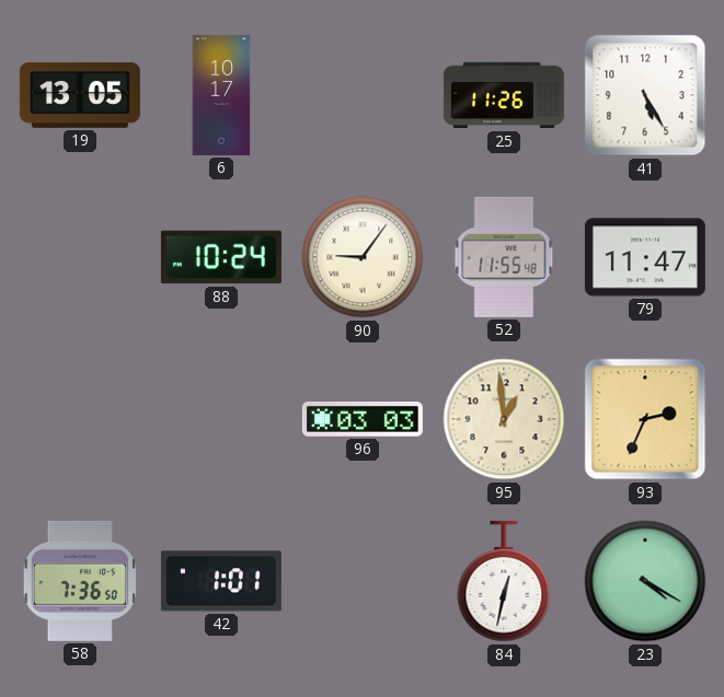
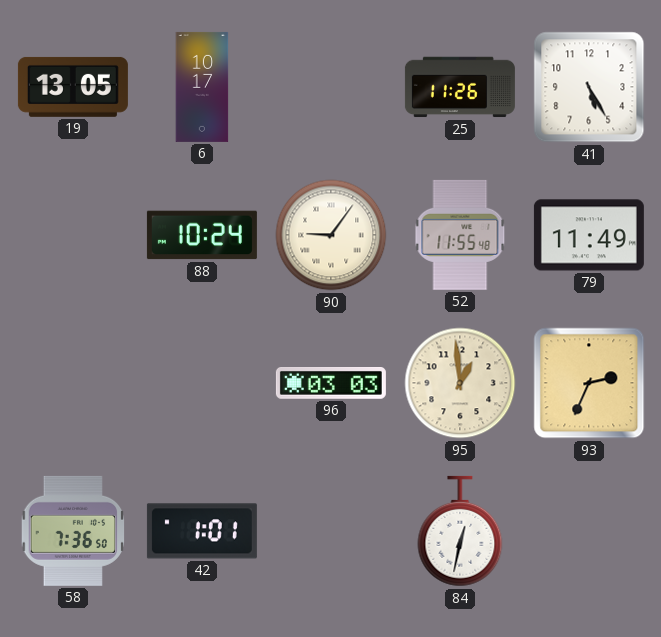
79: 11:47 -> 11:49 (589, 235)
23: 4:20 -> none (645, 581)
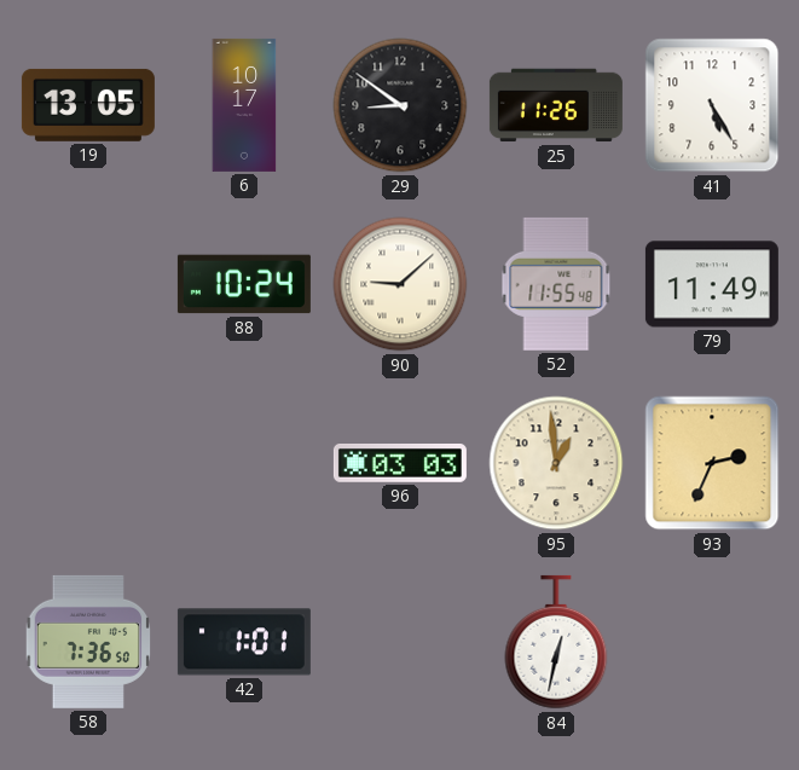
29: none -> 8:51 (400, 105)
90: 9:06 -> 9:08 (400, 284)
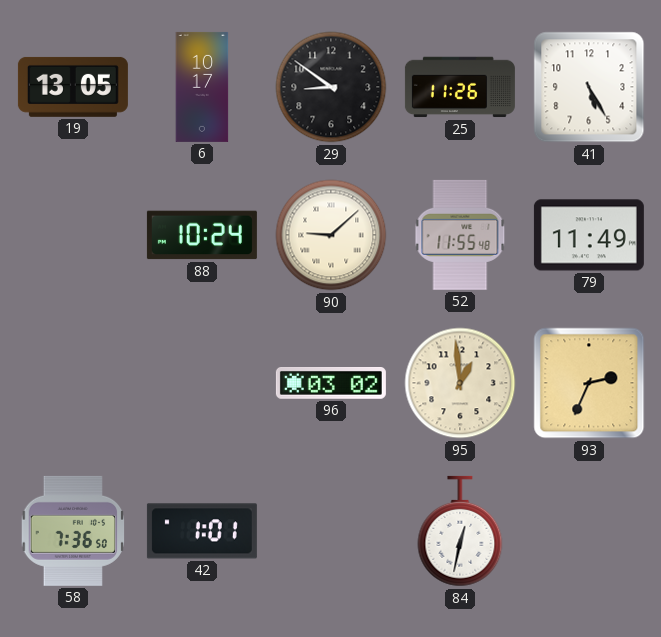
96: 03:03 -> 03:02 (331, 384)
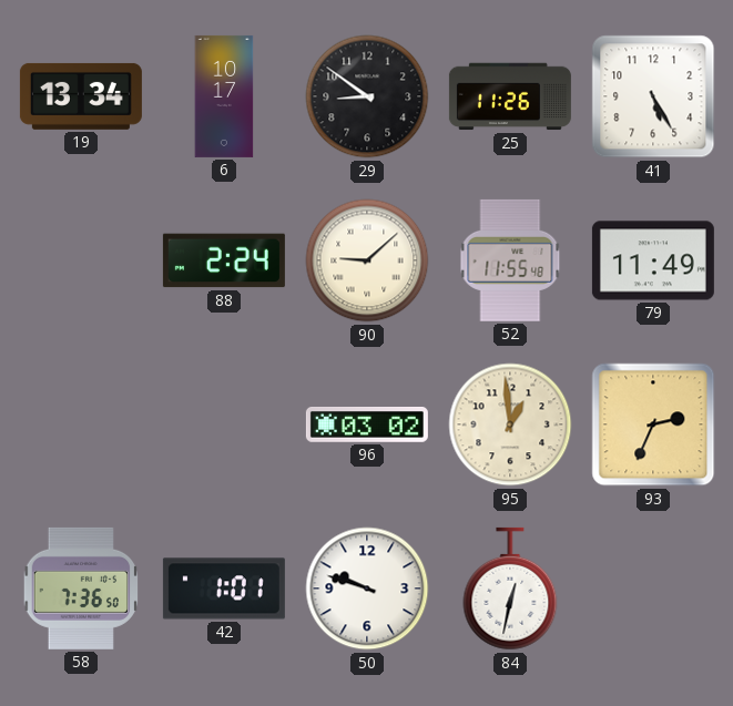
19: 13:05 -> 13:34 (81, 96)
88: 10:24 -> 2:24 (224, 260)
50: none -> 9:48 (367, 589)
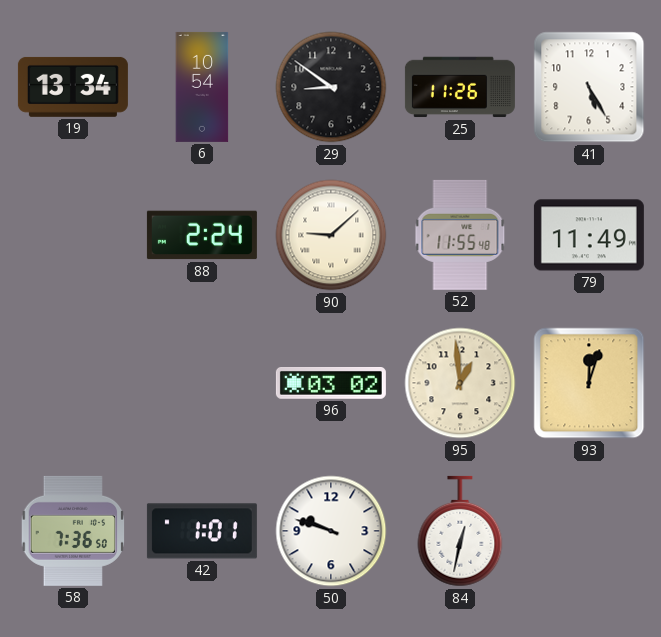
6: 10:17 -> 10:54 (202, 87)
93: 2:34 -> 12:03 (589, 383)
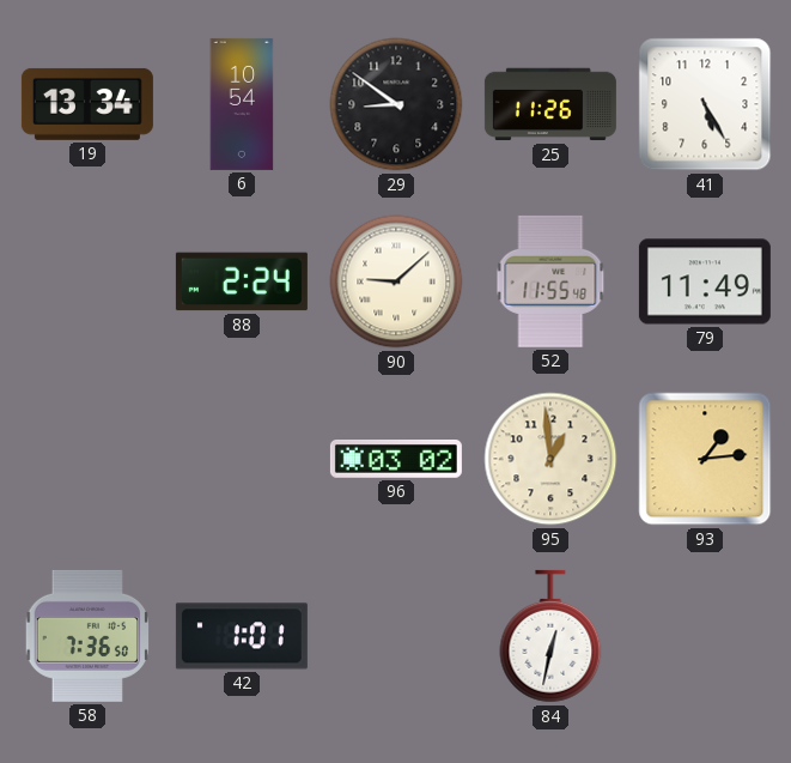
93: 12:03 -> 1:14 (705, 459)
50: 9:48 -> none (331, 531)
